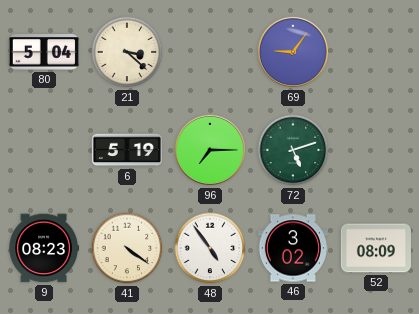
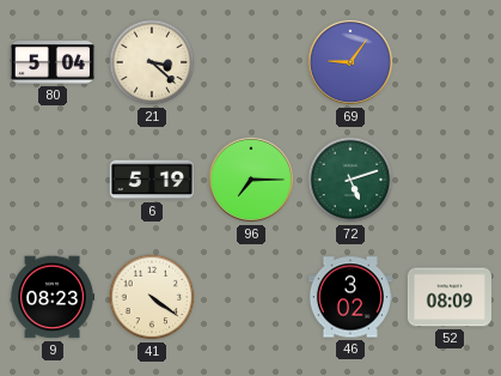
48: 4:54 -> none (210, 248)
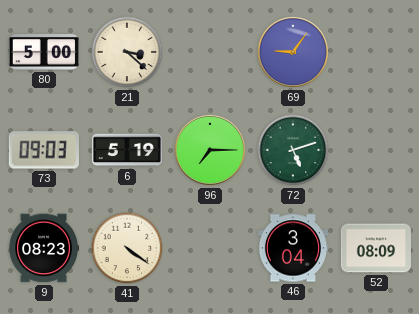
80: 5:04 -> 5:00 (44, 53)
73: none -> 09:03 (44, 150)
46: 3:02 -> 3:04 (293, 248)
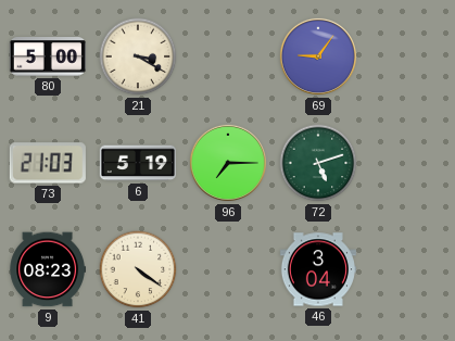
21: 3:22 -> 3:20 (138, 56)
73: 09:03 -> 21:03 (48, 163)
52: 08:09 -> none (376, 248)
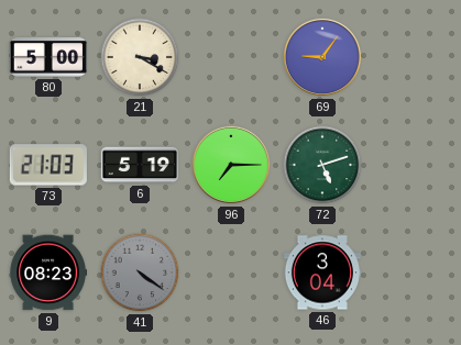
41 dial: cream -> grey (140, 272)
